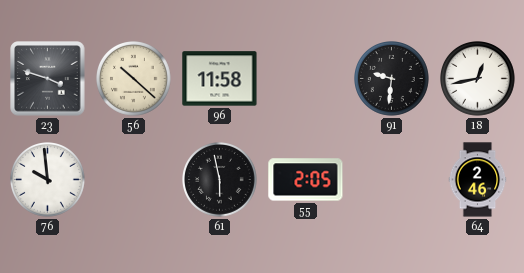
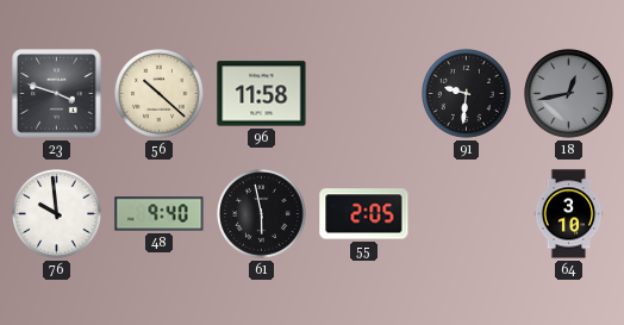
18 dial: white -> grey (569, 94)
48: none -> 9:40 (160, 214)
64: 2:46 -> 3:10 (569, 214)
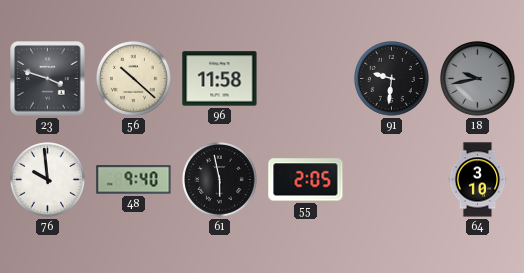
18: 12:43 -> 9:43 (478, 79)
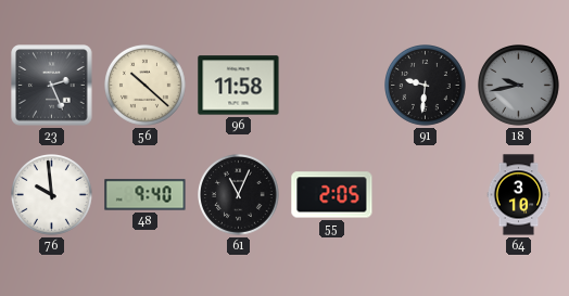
23: 3:48 -> 2:26 (52, 86)
61: 5:58 -> 11:04 (239, 195)
